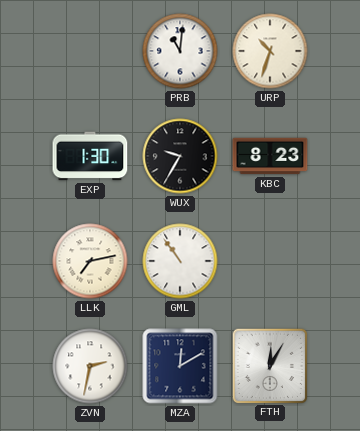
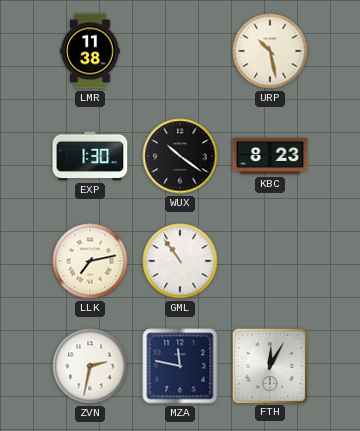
LMR: none -> 11:38 (90, 51)
PRB: 11:01 -> none (180, 51)
URP: 10:33 -> 10:28 (270, 51)
WUX: 9:35 -> 10:21 (180, 156)
MZA: 12:10 -> 11:47 (180, 366)
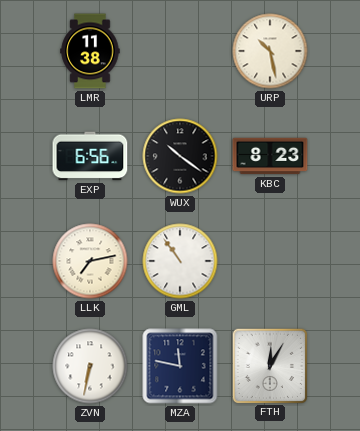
EXP: 1:30 -> 6:56 (90, 156)
ZVN: 2:32 -> 6:32 (90, 366)
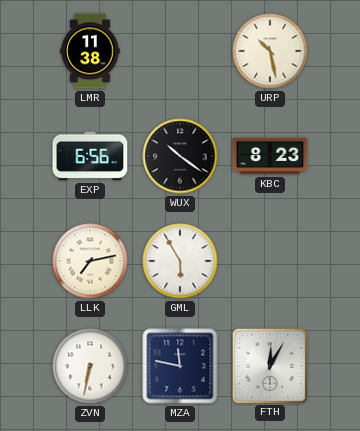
GML: 10:54 -> 5:55 (180, 261)
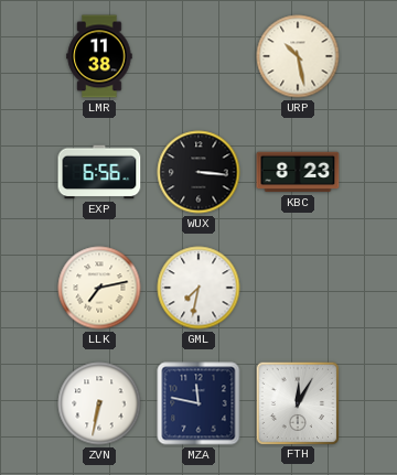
WUX: 10:21 -> 3:16 (198, 172)
GML: 5:55 -> 7:32 (198, 288)
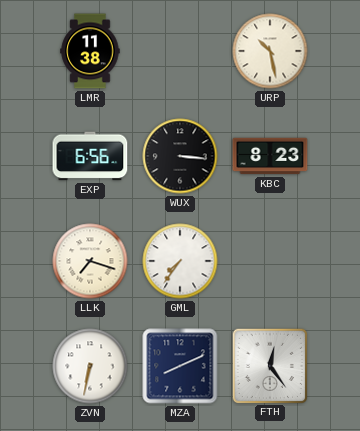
LLK: 7:13 -> 7:18 (90, 261)
GML: 7:32 -> 7:36 (180, 261)
MZA: 11:47 -> 8:11 (180, 366)
FTH: 12:05 -> 12:24 (269, 365)
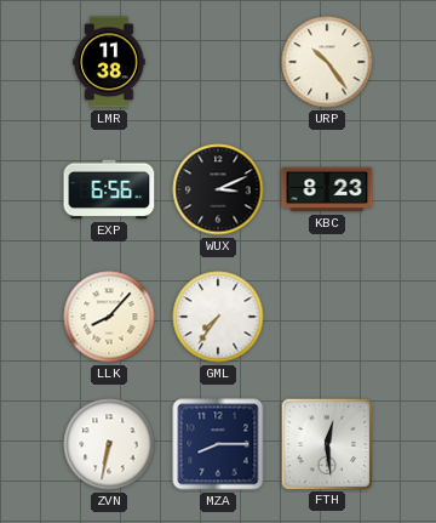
URP: 10:28 -> 10:24 (327, 62)
WUX: 3:16 -> 3:11 (218, 189)
LLK: 7:18 -> 8:07 (109, 317)
MZA: 8:11 -> 8:15 (218, 444)
FTH: 12:24 -> 12:29 (326, 443)
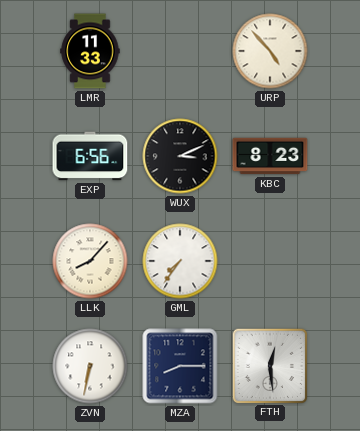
LMR: 11:38 -> 11:33 (90, 51)
URP: 10:24 -> 4:53 (270, 51)
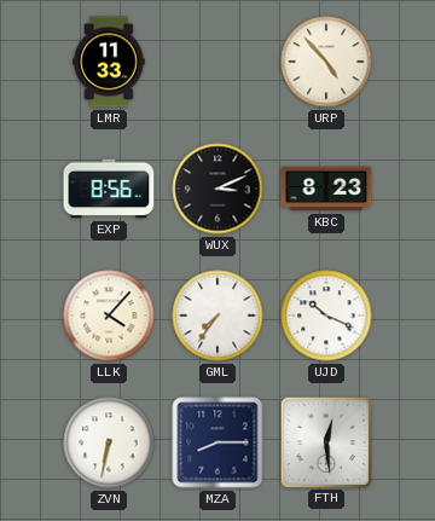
EXP: 6:56 -> 8:56 (109, 189)
LLK: 8:07 -> 4:07 (109, 316)
UJD: none -> 10:19 (326, 316)
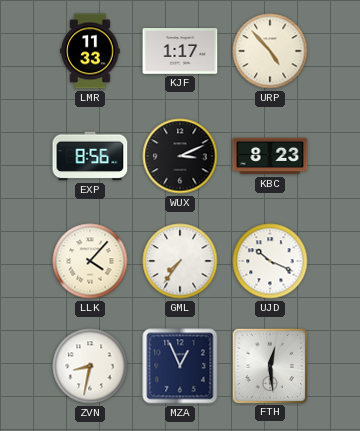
KJF: none -> 1:17 (180, 51)
ZVN: 6:32 -> 8:32 (90, 366)
MZA: 8:15 -> 12:56 (180, 366)
